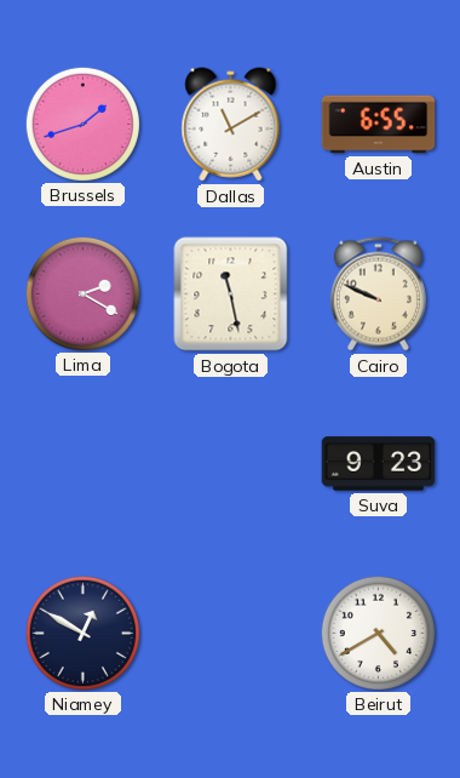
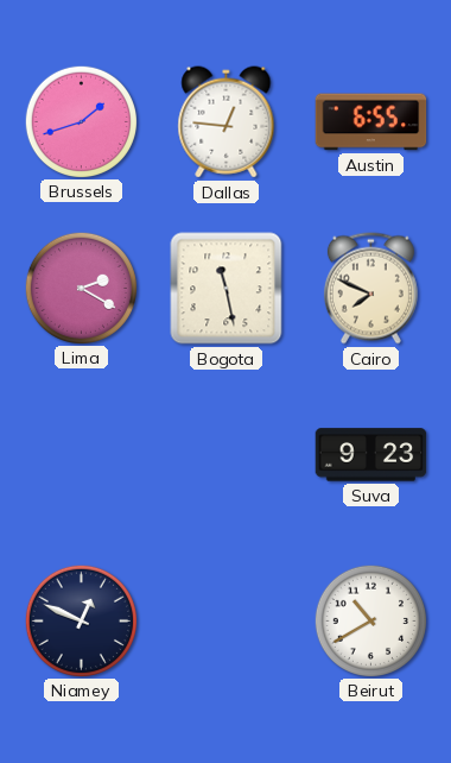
Dallas: 11:10 -> 12:46 (227, 122)
Cairo: 9:49 -> 7:49 (370, 289)
Niamey: 12:50 -> 12:49 (81, 620)
Beirut: 4:40 -> 10:40 (370, 620)
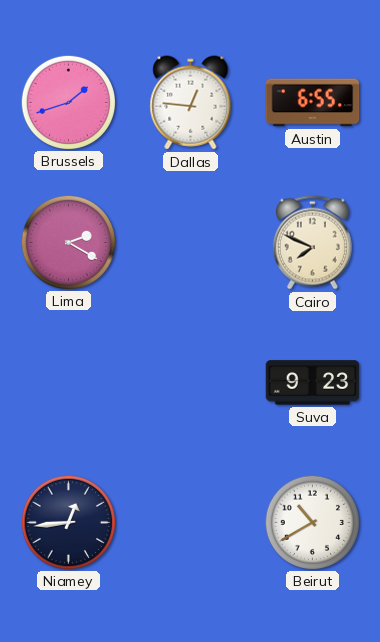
Bogota: 11:28 -> none (227, 289)
Niamey: 12:49 -> 12:44 (68, 522)
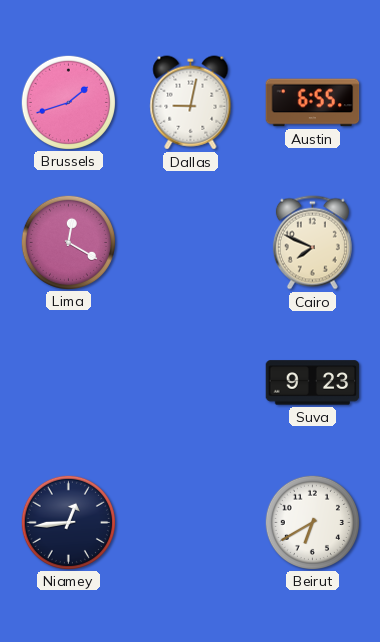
Dallas: 12:46 -> 9:02 (191, 103)
Lima: 2:20 -> 12:20 (68, 242)
Beirut: 10:40 -> 6:40 (312, 522)
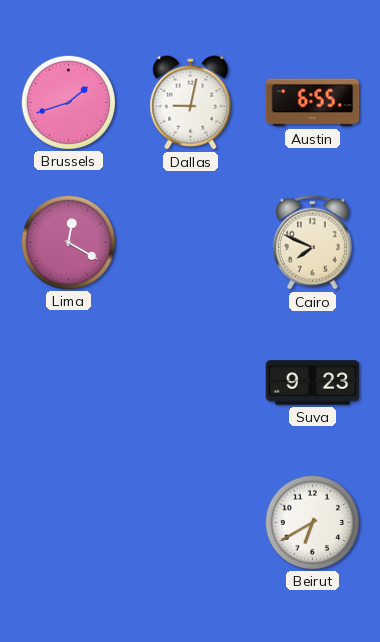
Niamey: 12:44 -> none (68, 522)
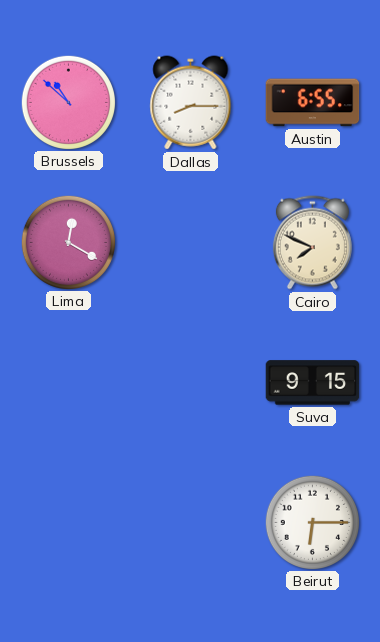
Brussels: 1:42 -> 10:52 (68, 102)
Dallas: 9:02 -> 8:15 (191, 103)
Suva: 9:23 -> 9:15 (313, 383)
Beirut: 6:40 -> 6:15 (312, 522)
